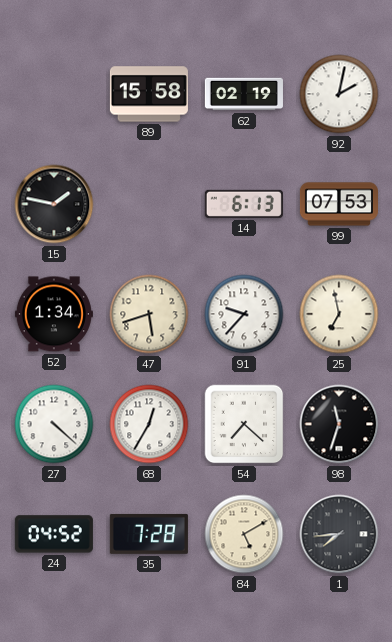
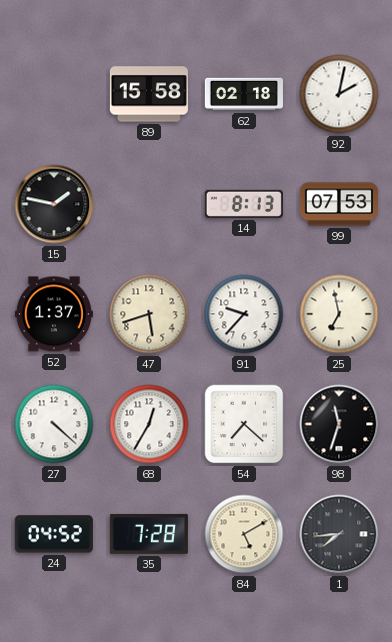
62: 02:19 -> 02:18 (244, 94)
14: 6:13 -> 8:13 (244, 204)
52: 1:34 -> 1:37 (54, 314)
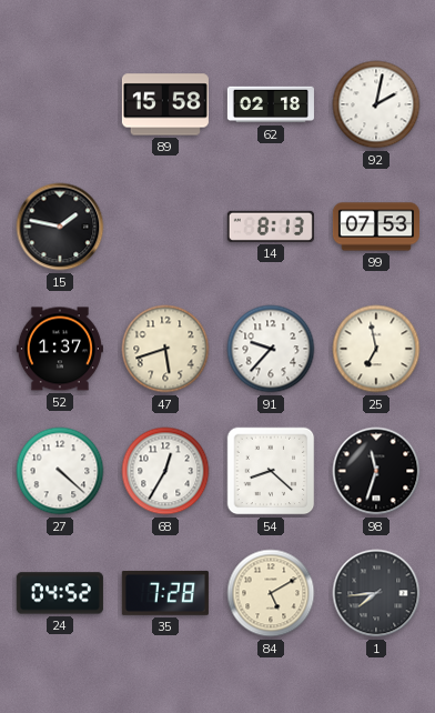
54: 7:22 -> 8:22 (271, 471)
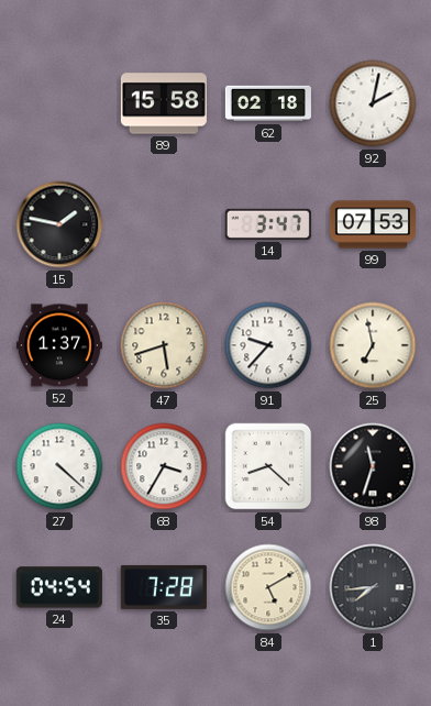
14: 8:13 -> 3:47 (268, 224)
68: 12:35 -> 3:35 (164, 466)
24: 04:52 -> 04:54 (59, 587)
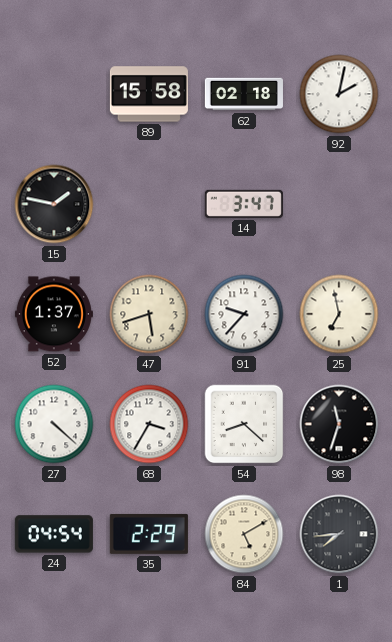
99: 07:53 -> none (373, 224)
35: 7:28 -> 2:29 (149, 534)
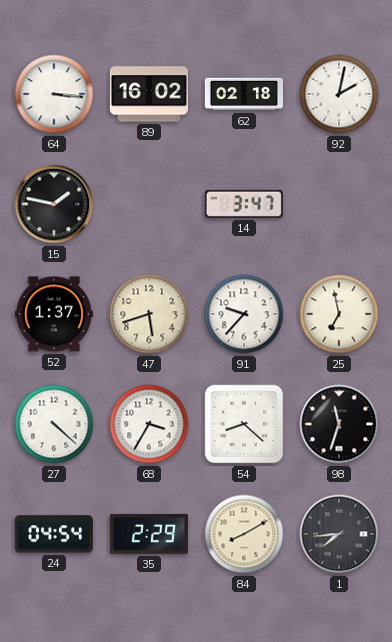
64: none -> 3:16 (54, 94)
89: 15:58 -> 16:02 (149, 94)
84: 5:10 -> 8:10 (244, 534)
